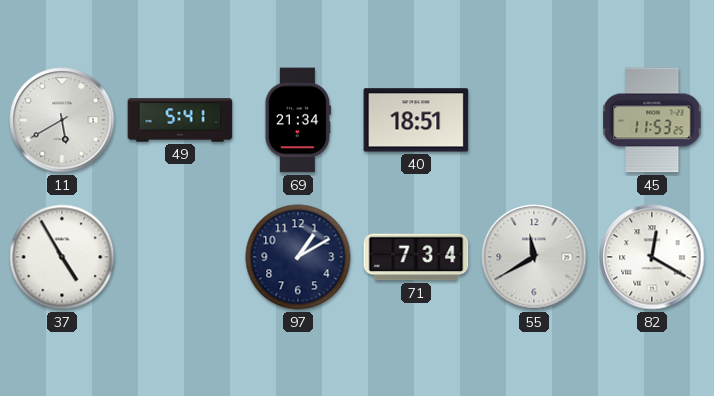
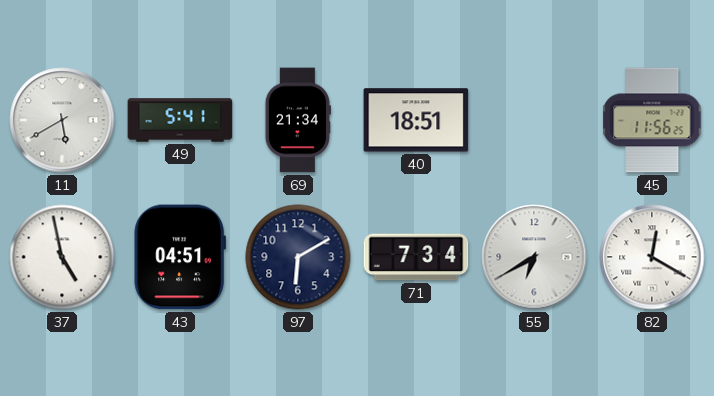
45: 11:53 -> 11:56 (652, 120)
37: 4:55 -> 4:58 (62, 257)
43: none -> 04:51 (180, 257)
97: 1:10 -> 6:10 (298, 257)
55: 11:40 -> 6:40 (534, 257)
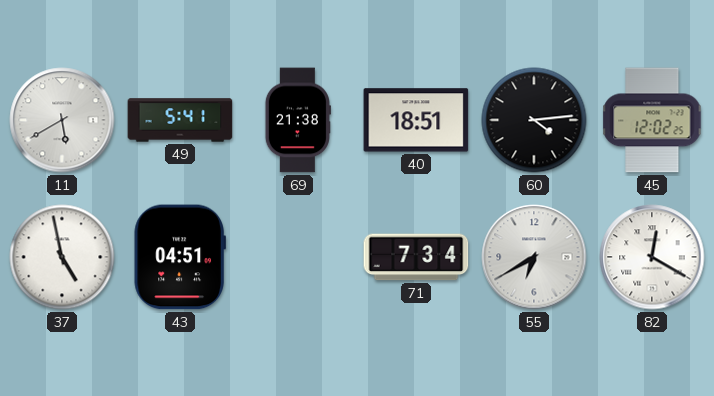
69: 21:34 -> 21:38 (298, 120)
60: none -> 4:14 (534, 120)
45: 11:56 -> 12:02 (652, 120)
97: 6:10 -> none (298, 257)
